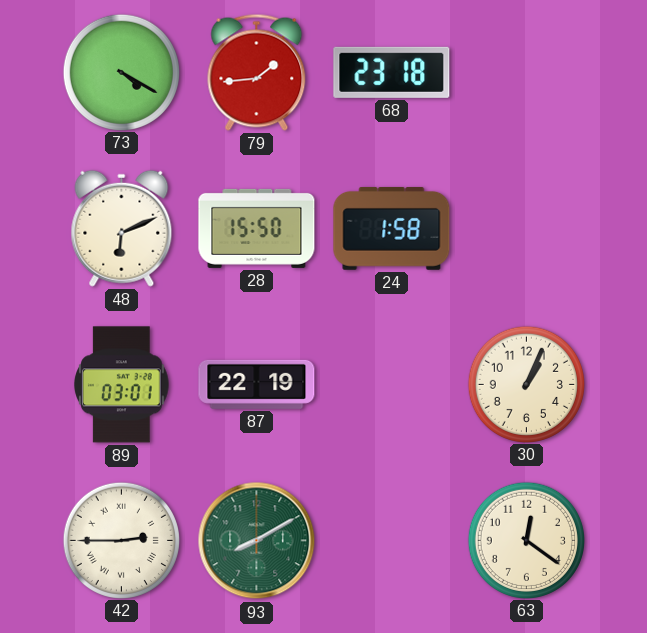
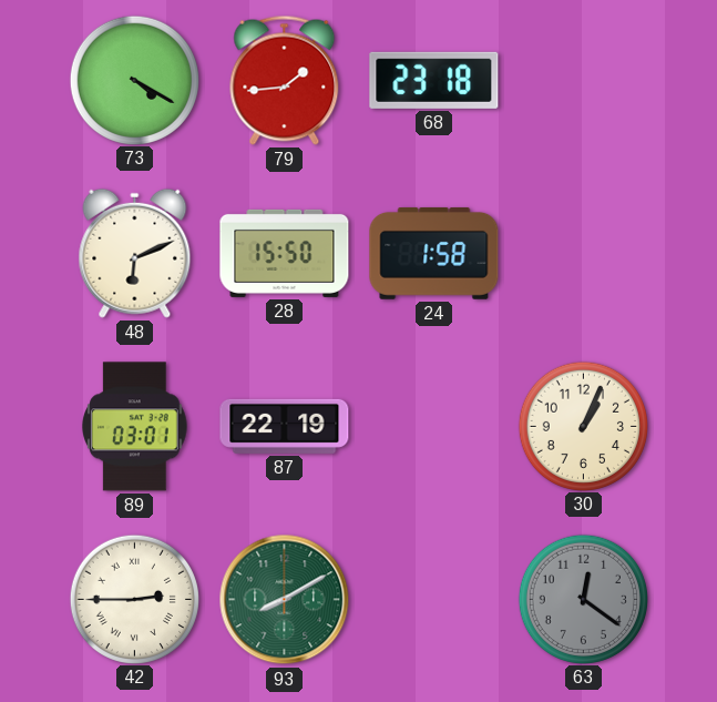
63 dial: cream -> grey (583, 599)
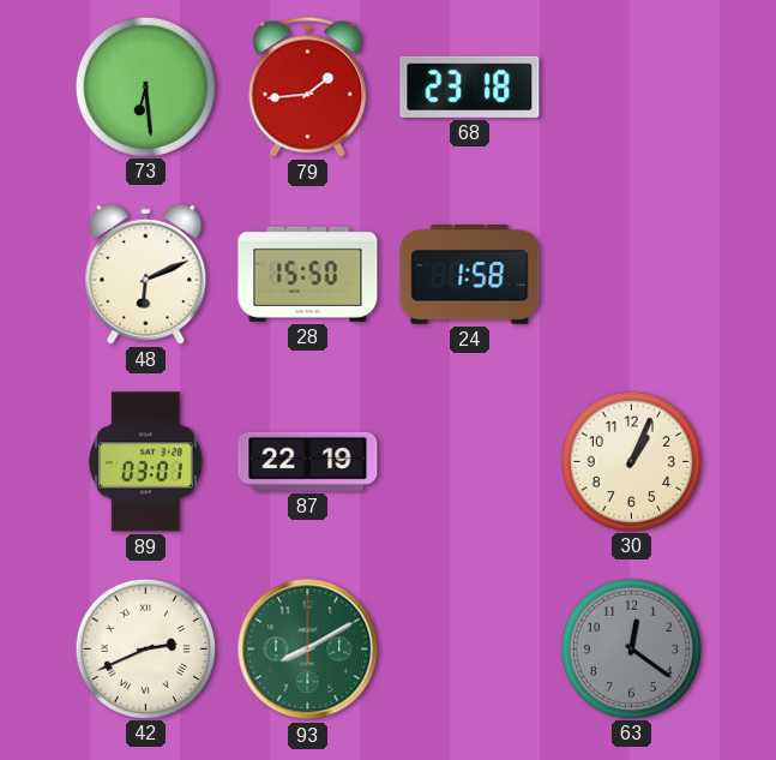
73: 4:20 -> 6:29 (145, 86)
42: 2:45 -> 2:41 (145, 648)
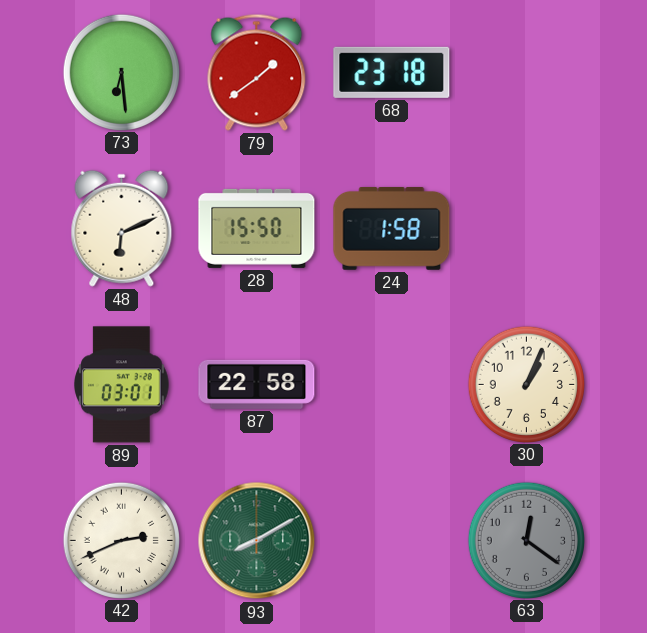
79: 1:44 -> 1:39 (257, 72)
87: 22:19 -> 22:58 (257, 384)
